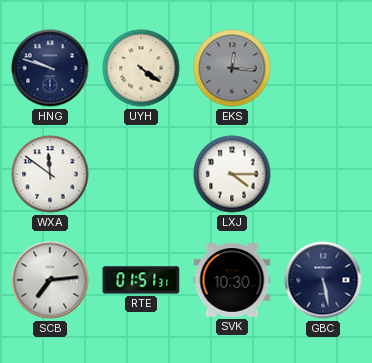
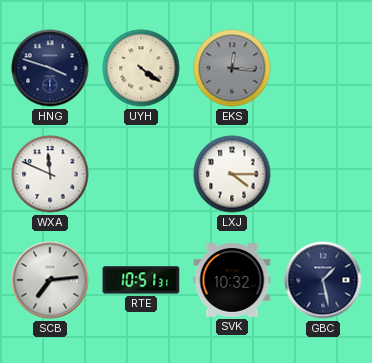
HNG: 9:48 -> 3:48 (50, 68)
WXA: 11:51 -> 11:49 (50, 174)
RTE: 01:51 -> 10:51 (141, 280)
SVK: 10:30 -> 10:32 (232, 281)
GBC: 5:28 -> 1:28 (323, 280)
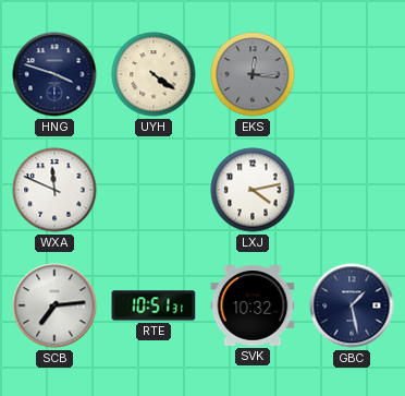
LXJ: 4:15 -> 4:13 (253, 190)
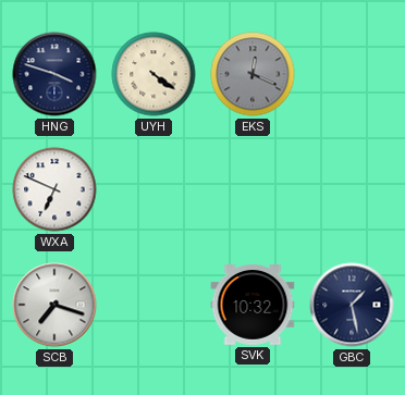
EKS: 12:16 -> 12:19 (253, 74)
WXA: 11:49 -> 6:49 (54, 189)
LXJ: 4:13 -> none (253, 190)
SCB: 7:14 -> 7:18 (54, 305)
RTE: 10:51 -> none (154, 305)
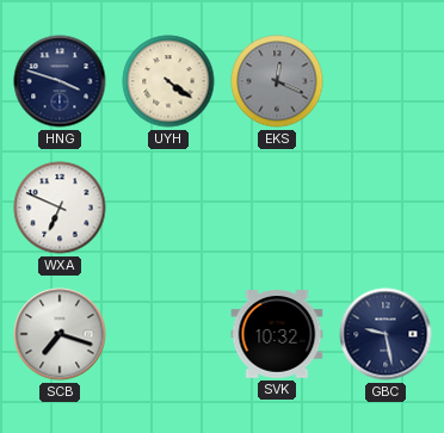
GBC: 1:28 -> 9:28 (386, 334)
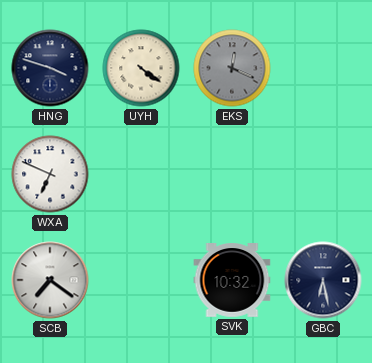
SCB: 7:18 -> 7:21 (50, 280)
GBC: 9:28 -> 6:28 (323, 280)
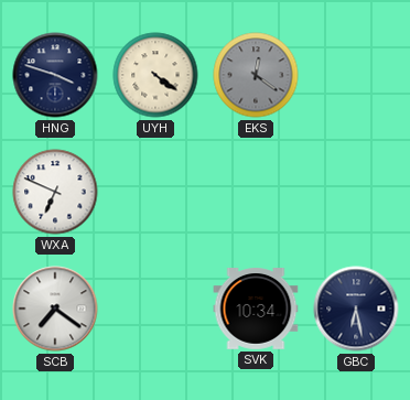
EKS: 12:19 -> 12:21 (256, 75)
SVK: 10:32 -> 10:34 (256, 310)
